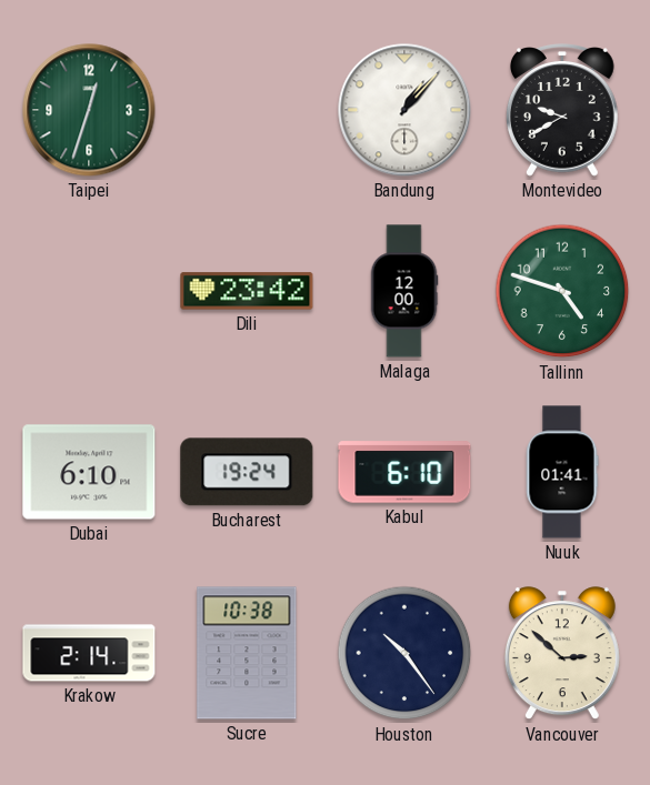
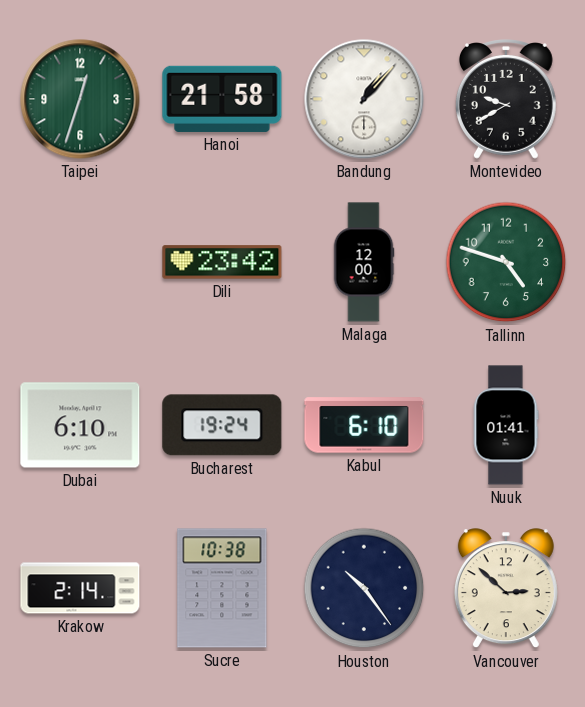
Hanoi: none -> 21:58 (222, 99)
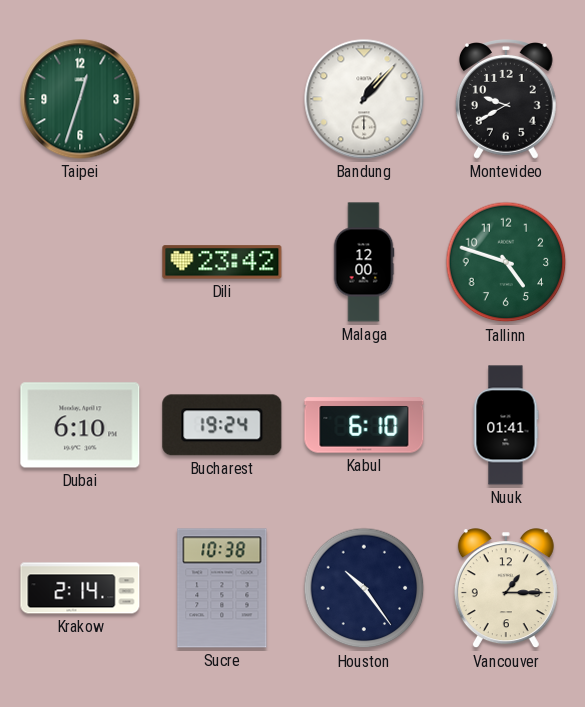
Hanoi: 21:58 -> none (222, 99)
Vancouver: 2:52 -> 1:15 (506, 589)
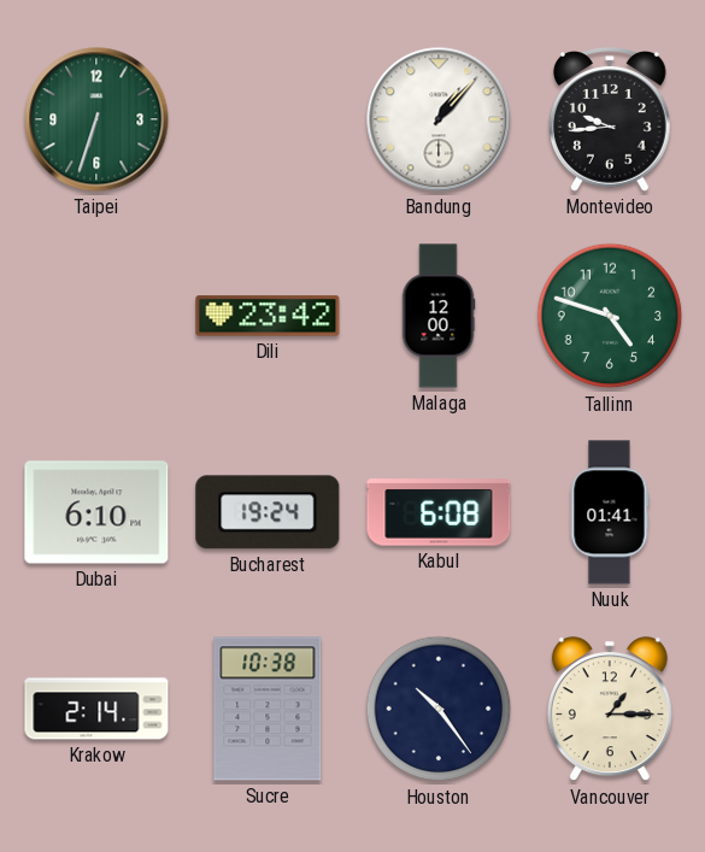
Taipei: 12:33 -> 6:33 (96, 119)
Montevideo: 9:40 -> 9:44 (610, 119)
Kabul: 6:10 -> 6:08 (439, 512)
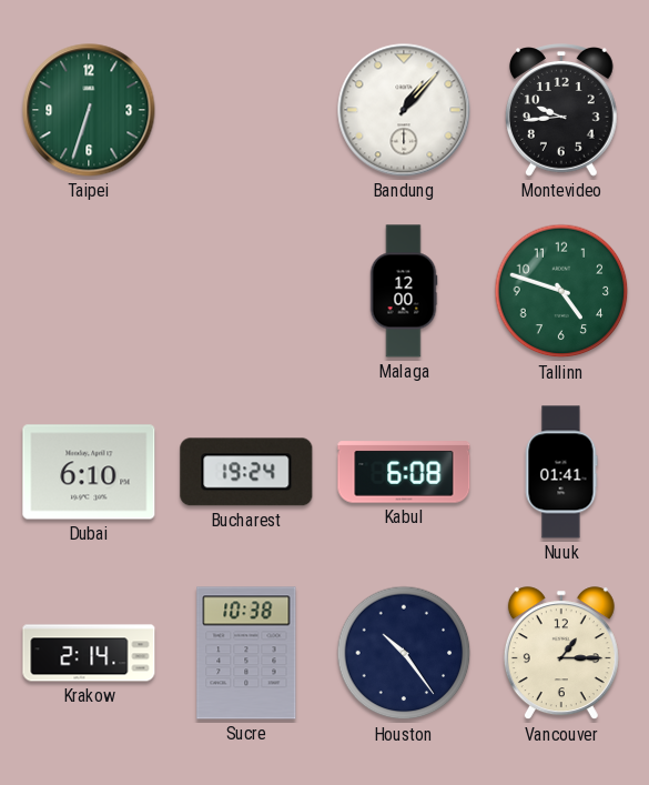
Dili: 23:42 -> none (268, 316)
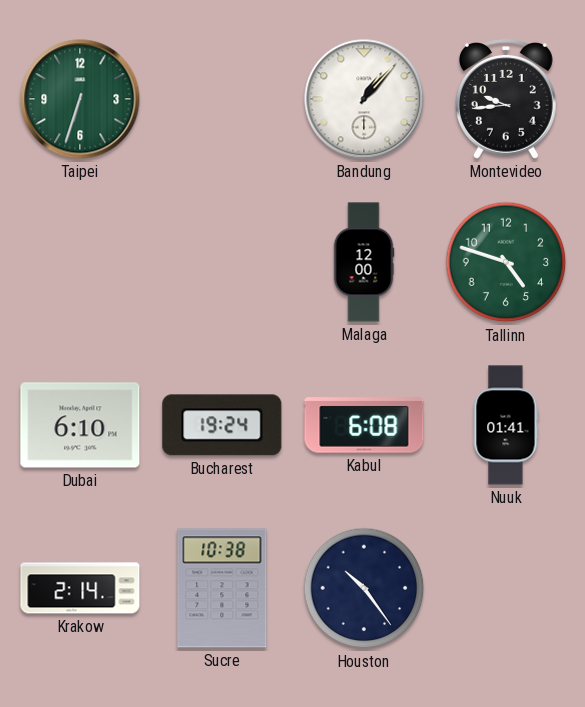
Vancouver: 1:15 -> none (561, 654)
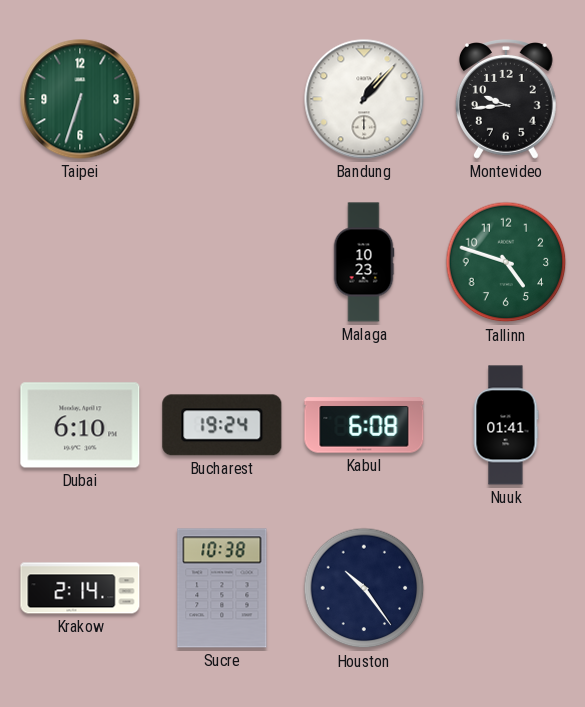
Malaga: 12:00 -> 10:23 (364, 262)
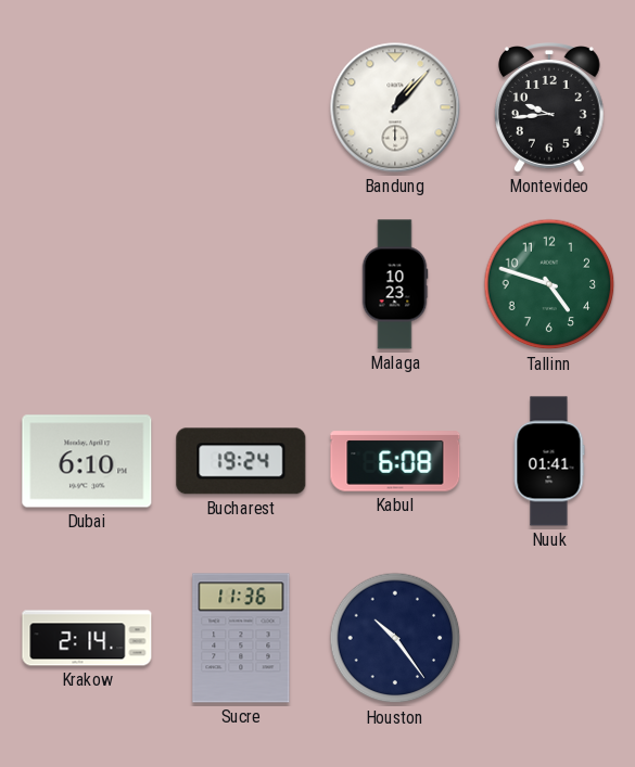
Taipei: 6:33 -> none (80, 99)
Sucre: 10:38 -> 11:36 (241, 638)
